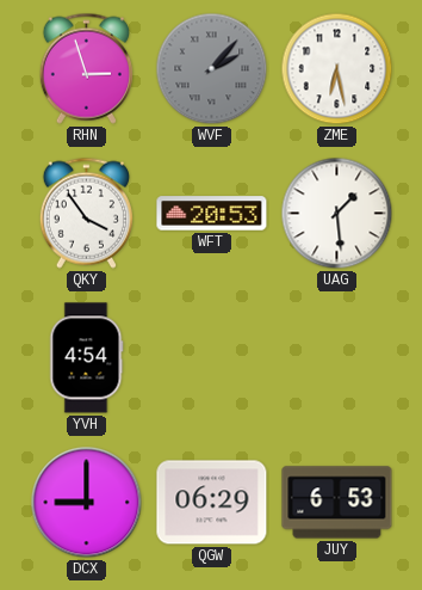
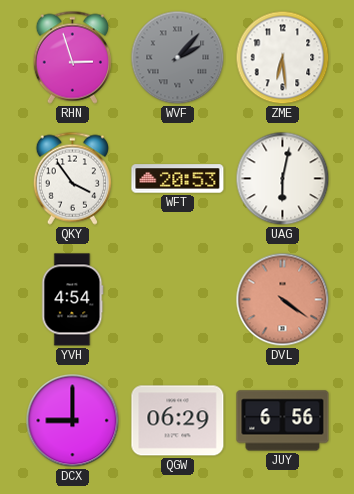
ZME: 6:28 -> 6:29 (283, 58)
UAG: 1:29 -> 6:02 (283, 179)
DVL: none -> 4:21 (283, 300)
JUY: 6:53 -> 6:56 (283, 421)
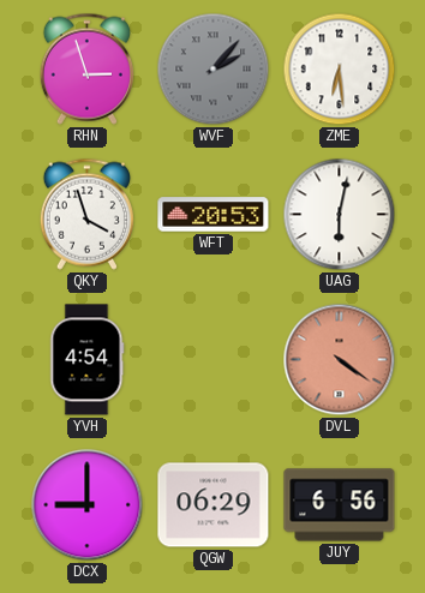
QKY: 3:54 -> 3:57 (86, 214)
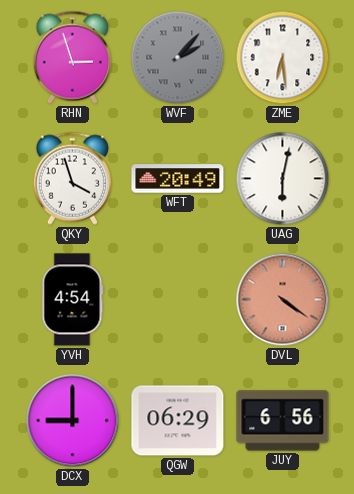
WFT: 20:53 -> 20:49 (178, 179)
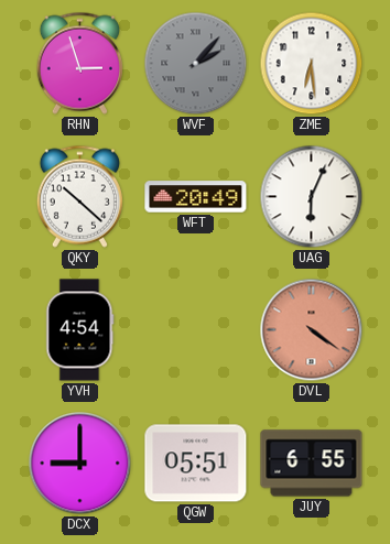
QKY: 3:57 -> 10:22 (79, 196)
UAG: 6:02 -> 6:04 (312, 197)
QGW: 06:29 -> 05:51 (196, 464)
JUY: 6:56 -> 6:55 (312, 464)
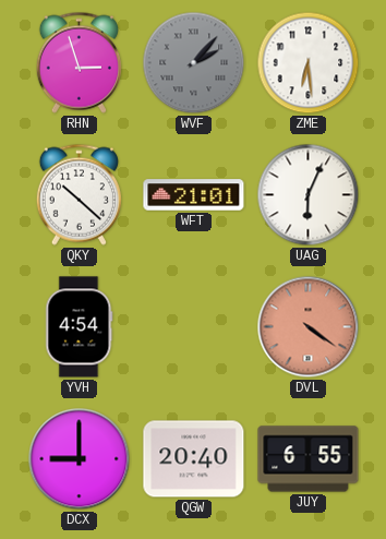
WFT: 20:49 -> 21:01 (194, 195)
QGW: 05:51 -> 20:40 (194, 459)
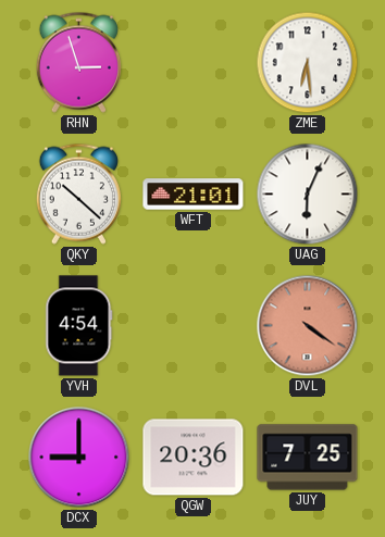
WVF: 2:07 -> none (194, 63)
QGW: 20:40 -> 20:36 (194, 458)
JUY: 6:55 -> 7:25 (308, 458)
